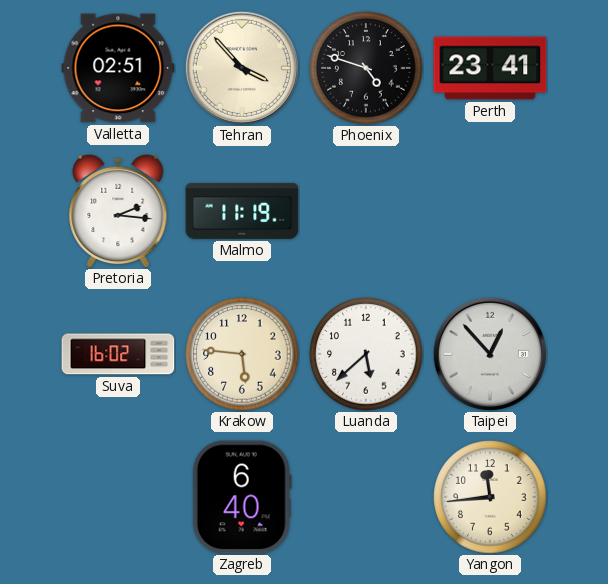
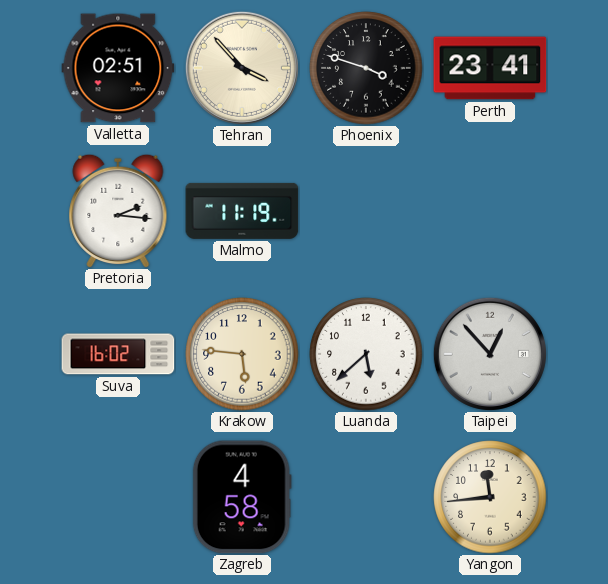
Phoenix: 4:48 -> 3:48 (366, 68)
Zagreb: 6:40 -> 4:58 (242, 497)
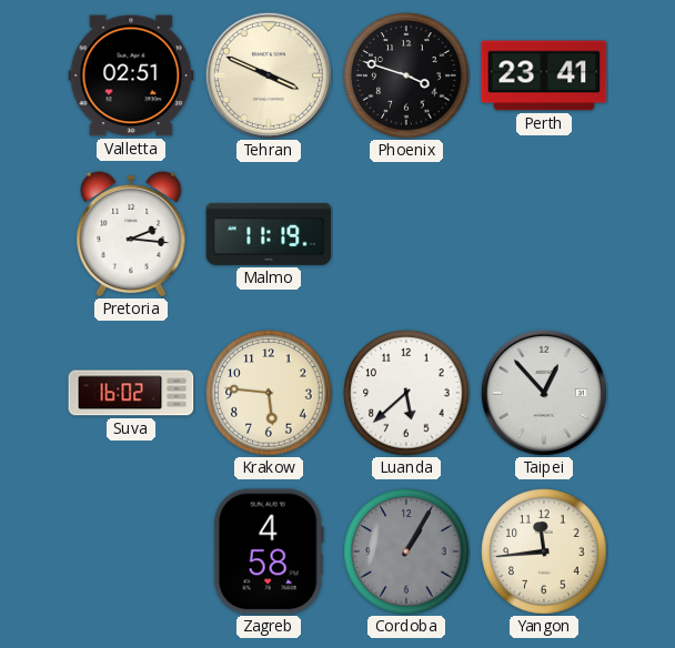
Tehran: 3:53 -> 3:49 (269, 75)
Cordoba: none -> 1:05 (406, 551)
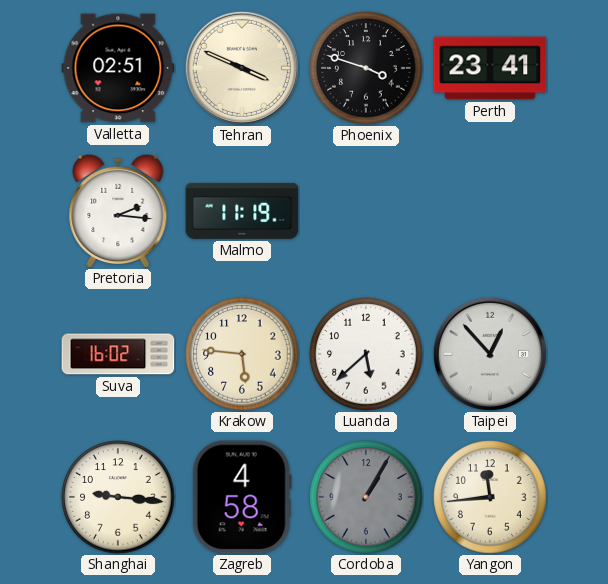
Shanghai: none -> 9:16 (118, 497)
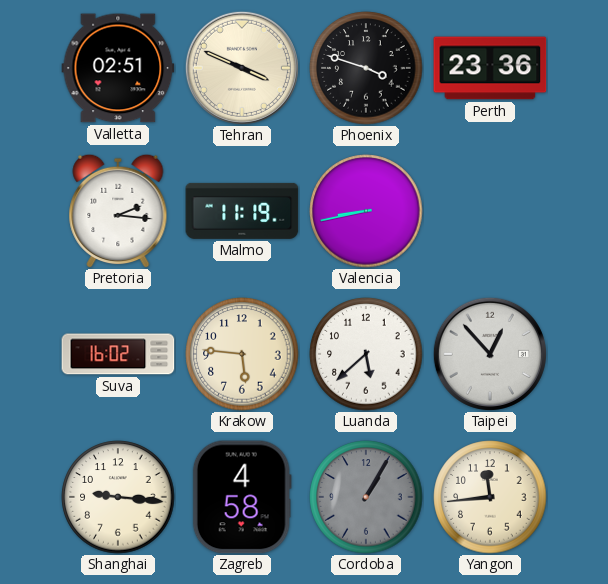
Perth: 23:41 -> 23:36 (490, 68)
Valencia: none -> 8:43 (366, 211)
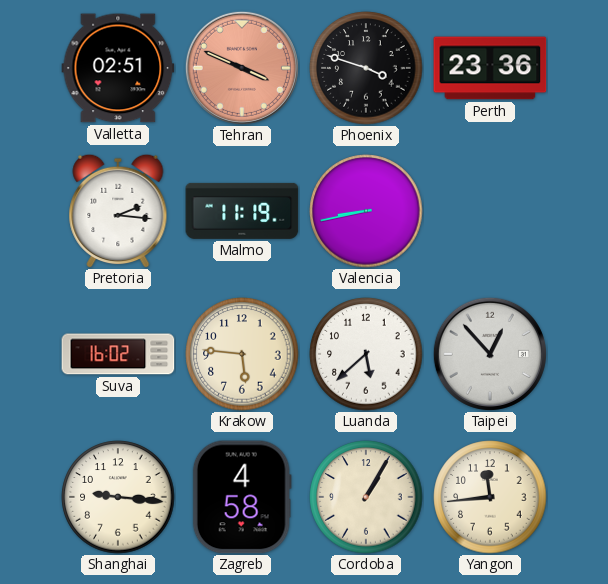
Tehran dial: cream -> salmon (242, 68)
Cordoba dial: grey -> cream (366, 497)
